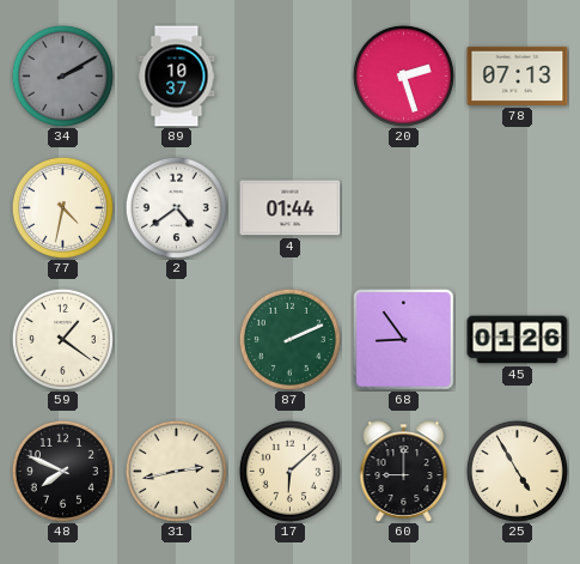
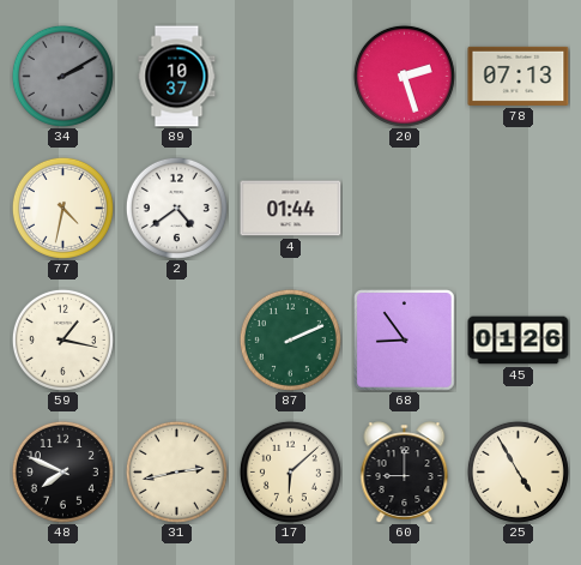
59: 1:21 -> 1:17 (62, 339)
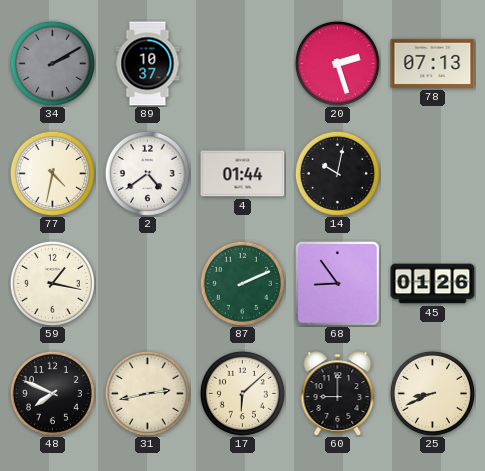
14: none -> 10:02 (337, 173)
25: 4:55 -> 8:41 (432, 393)
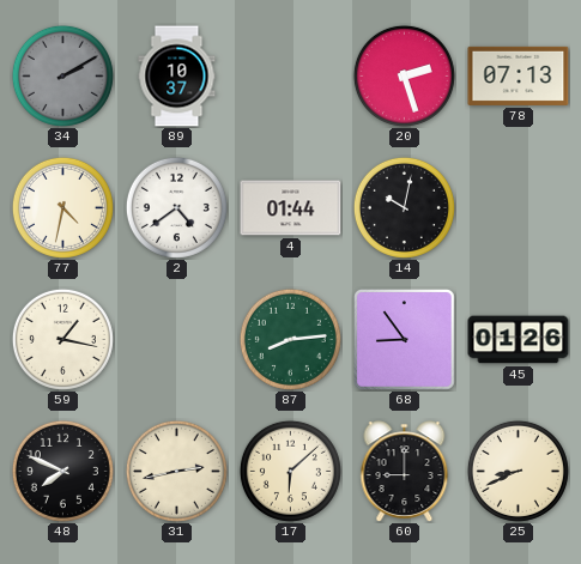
87: 2:11 -> 8:14 (290, 339)
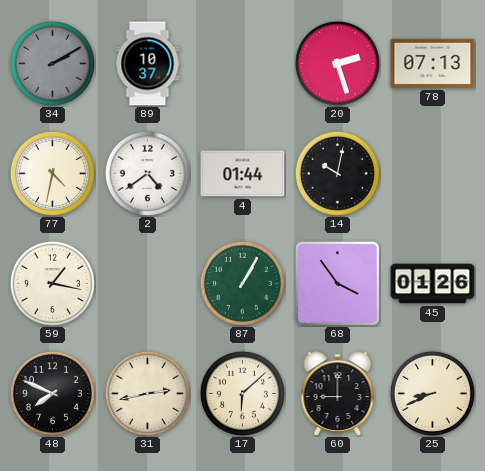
87: 8:14 -> 1:05 (242, 283)
68: 8:54 -> 3:54 (338, 284)
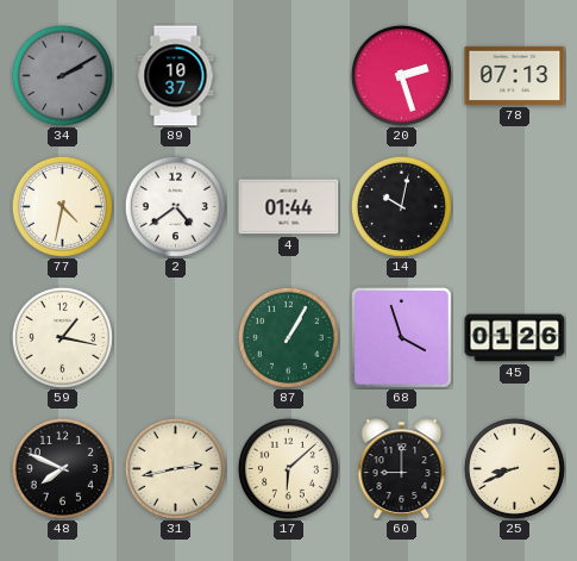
68: 3:54 -> 3:57 (402, 338)
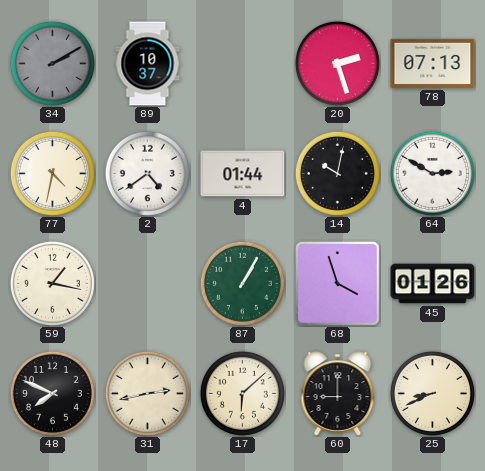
64: none -> 2:50 (432, 173)
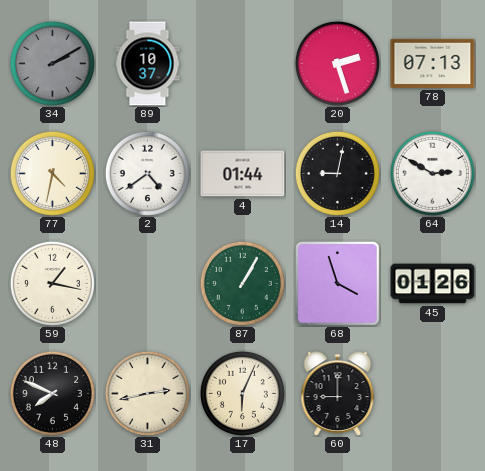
14: 10:02 -> 9:02 (337, 173)
17: 6:08 -> 6:04 (242, 393)
25: 8:41 -> none (432, 393)
